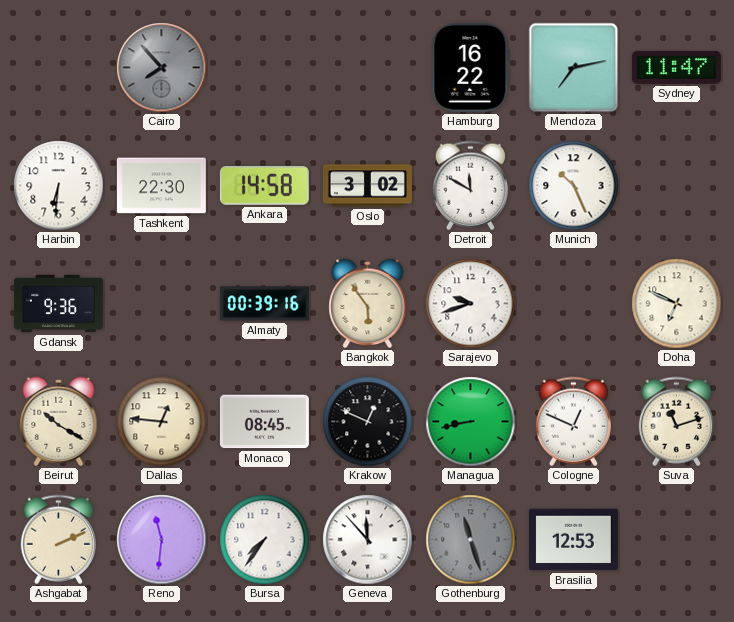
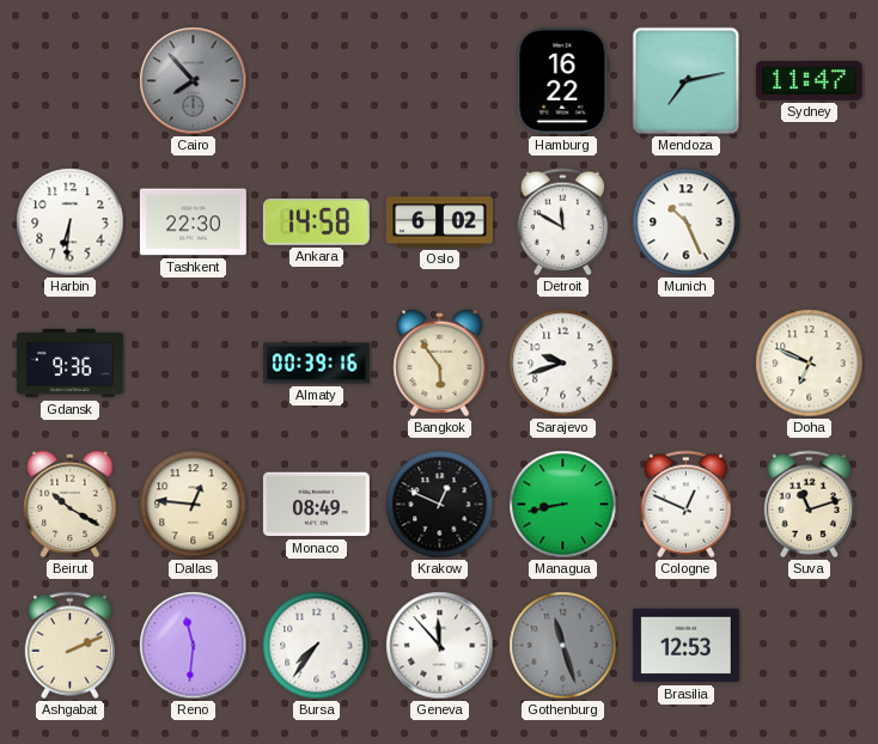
Oslo: 3:02 -> 6:02 (439, 222)
Monaco: 08:45 -> 08:49 (316, 505)
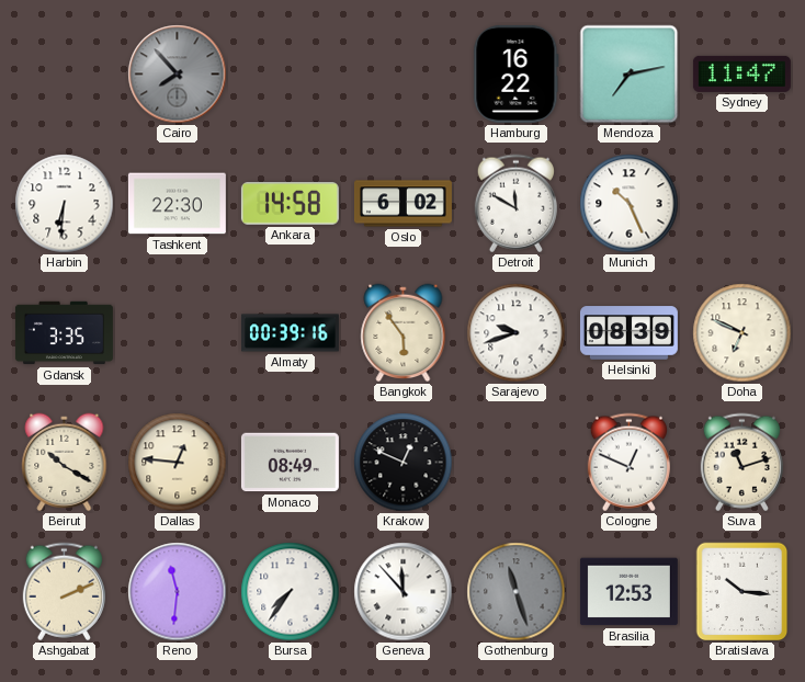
Gdansk: 9:36 -> 3:35 (64, 333)
Helsinki: none -> 08:39 (628, 333)
Managua: 8:43 -> none (563, 505)
Bratislava: none -> 10:16 (742, 592)
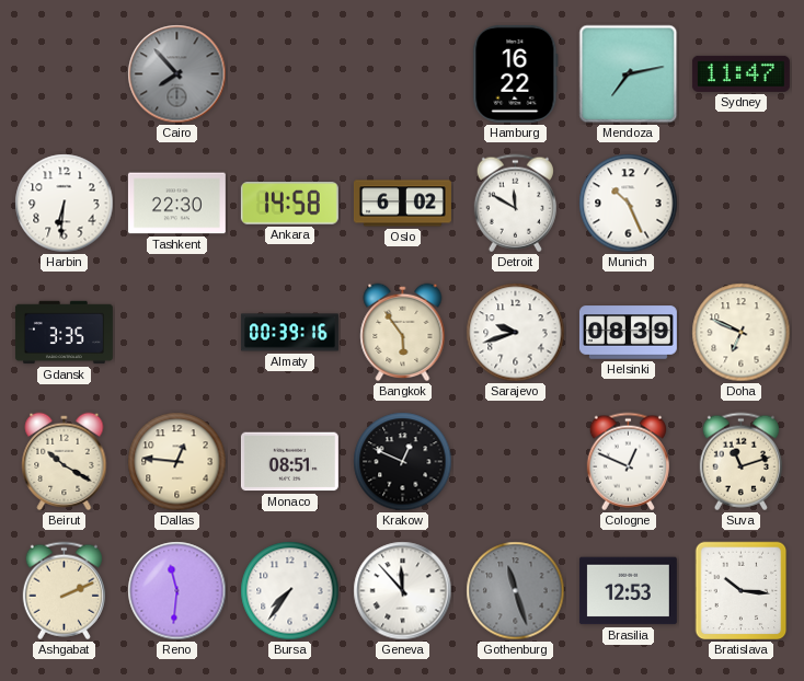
Monaco: 08:49 -> 08:51 (289, 462)
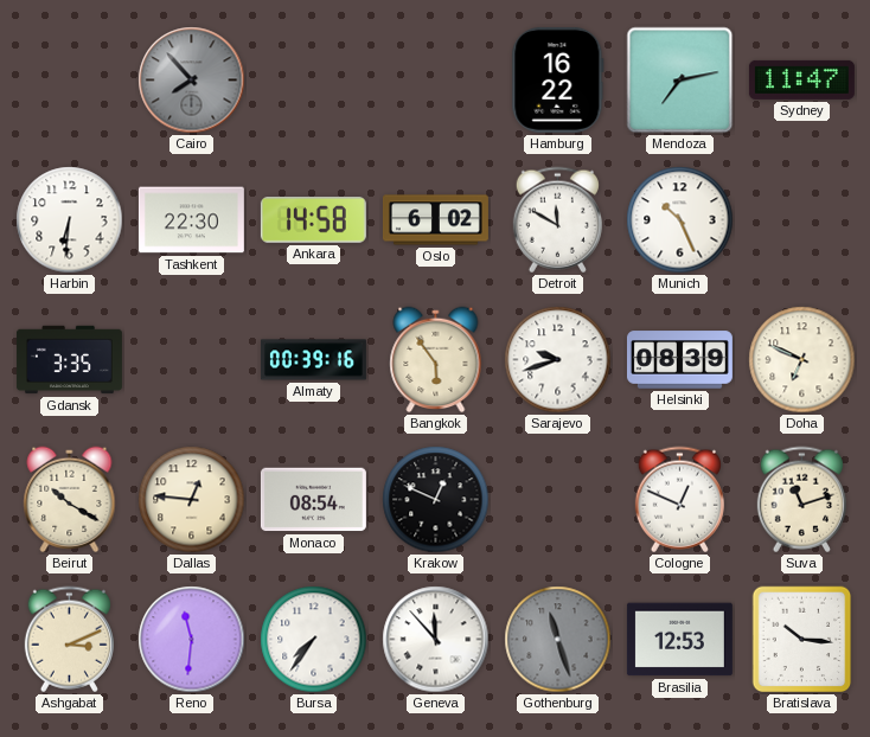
Monaco: 08:51 -> 08:54 (313, 500)
Ashgabat: 2:11 -> 3:11 (69, 640)
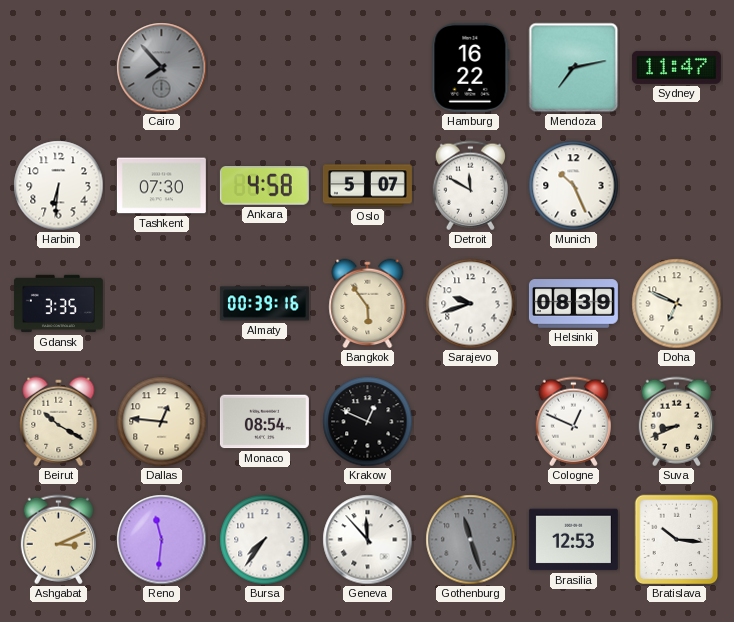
Tashkent: 22:30 -> 07:30 (161, 186)
Ankara: 14:58 -> 4:58 (264, 186)
Oslo: 6:02 -> 5:07 (367, 186)
Suva: 11:12 -> 8:41 (676, 422)
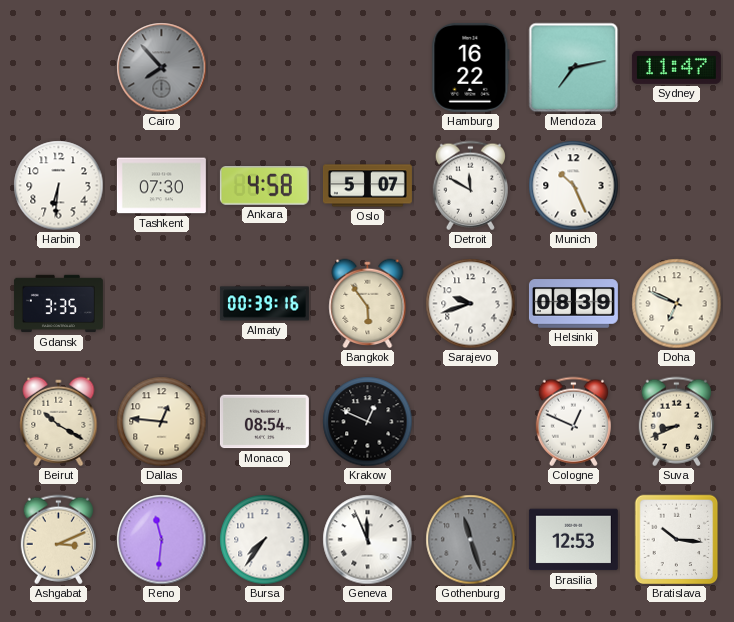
Geneva: 11:53 -> 11:56 (368, 540)
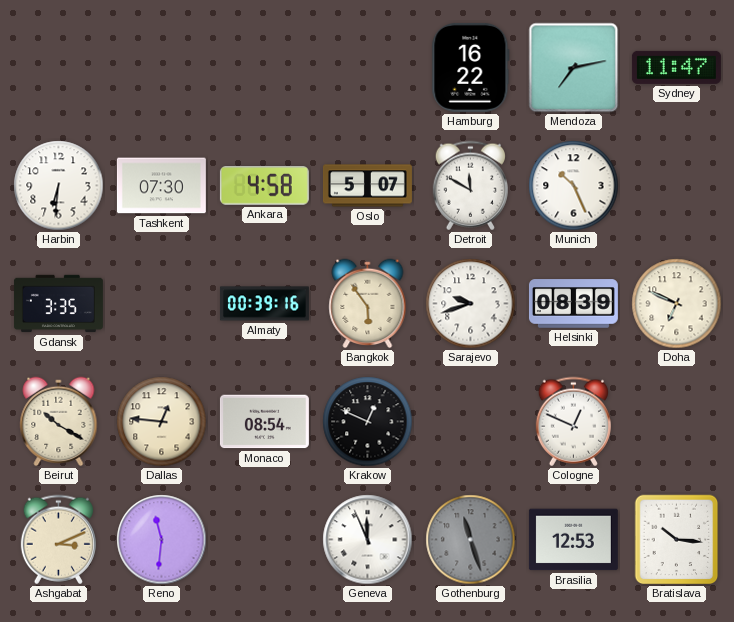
Cairo: 7:53 -> none (162, 68)
Suva: 8:41 -> none (676, 422)
Bursa: 7:36 -> none (265, 540)
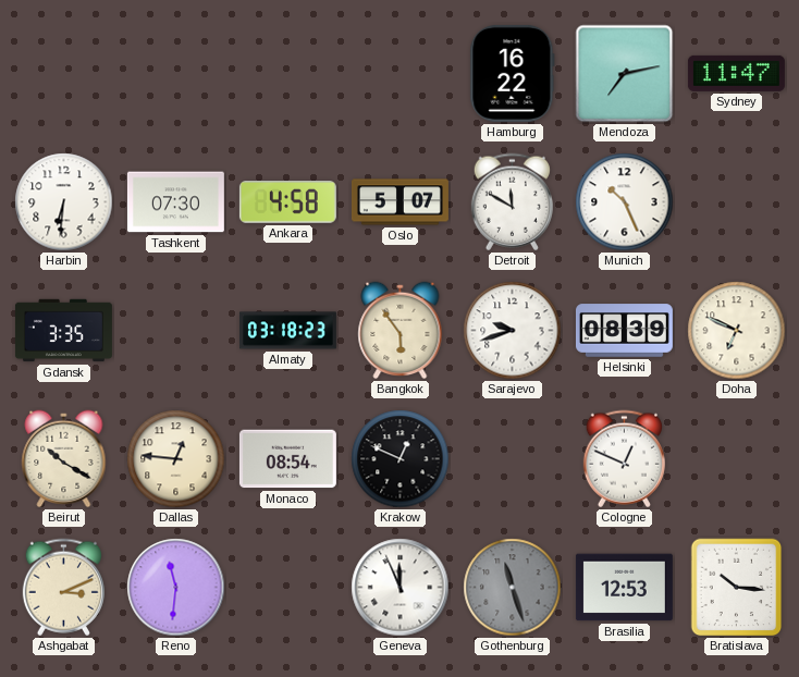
Almaty: 00:39 -> 03:18 (287, 331)
